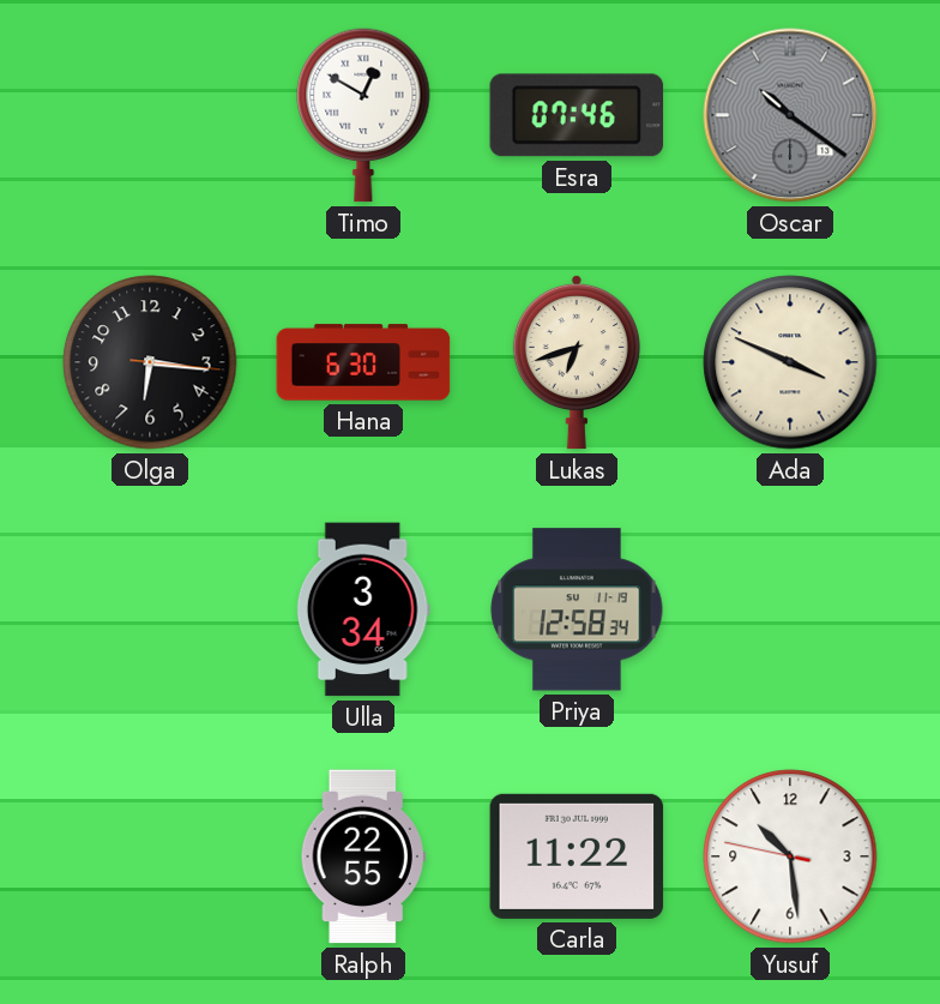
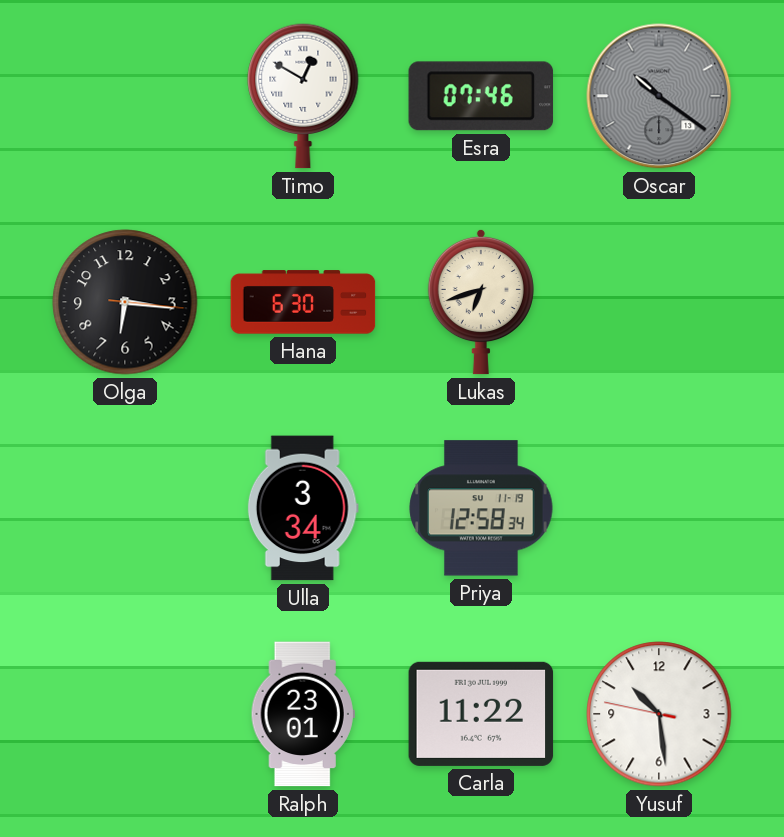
Ada: 3:49 -> none (790, 362)
Ralph: 22:55 -> 23:01 (303, 714)
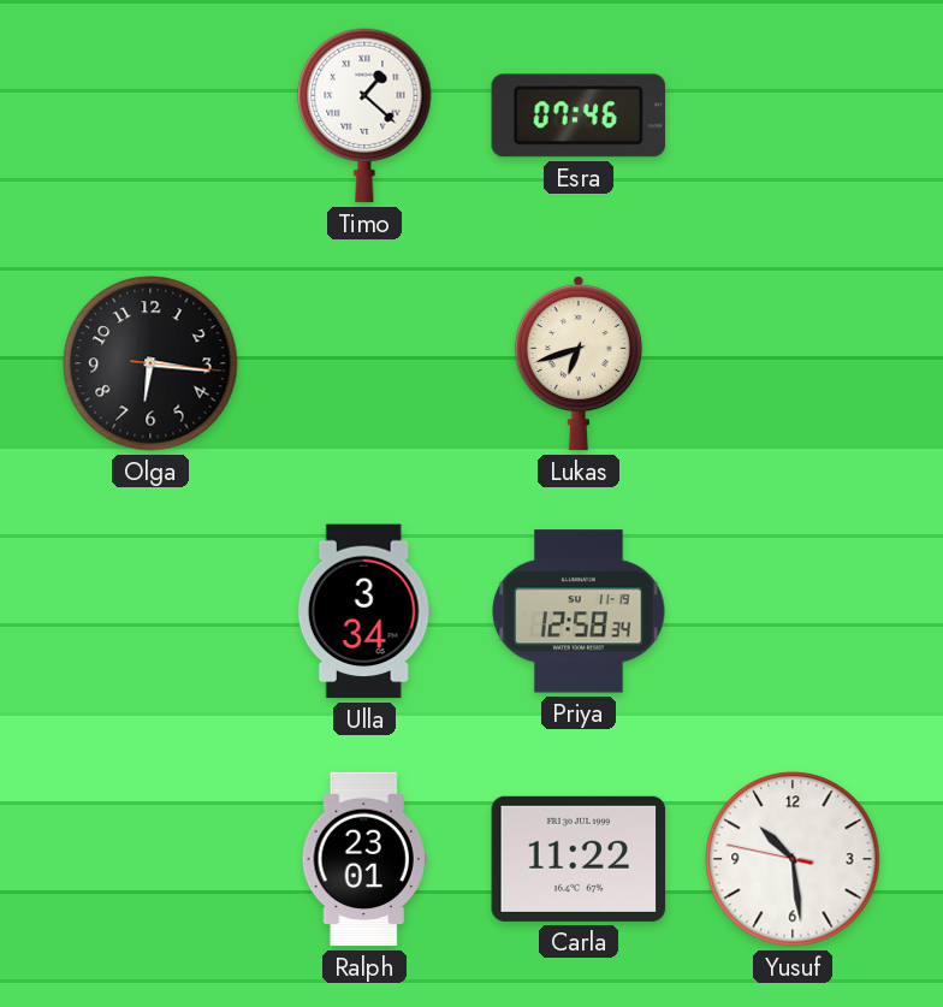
Timo: 12:50 -> 1:22 (364, 115)
Oscar: 10:21 -> none (659, 96)
Hana: 6:30 -> none (303, 302)
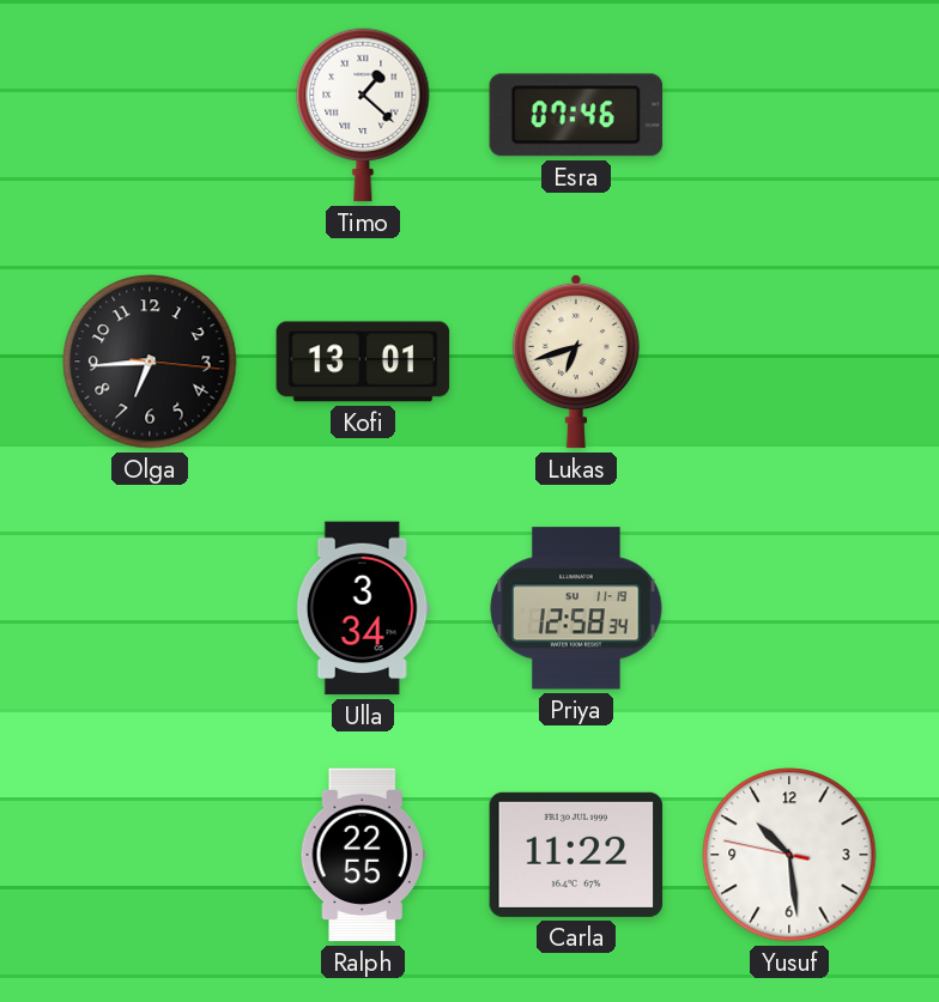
Olga: 6:16 -> 6:44 (150, 362)
Kofi: none -> 13:01 (363, 362)
Ralph: 23:01 -> 22:55 (363, 855)
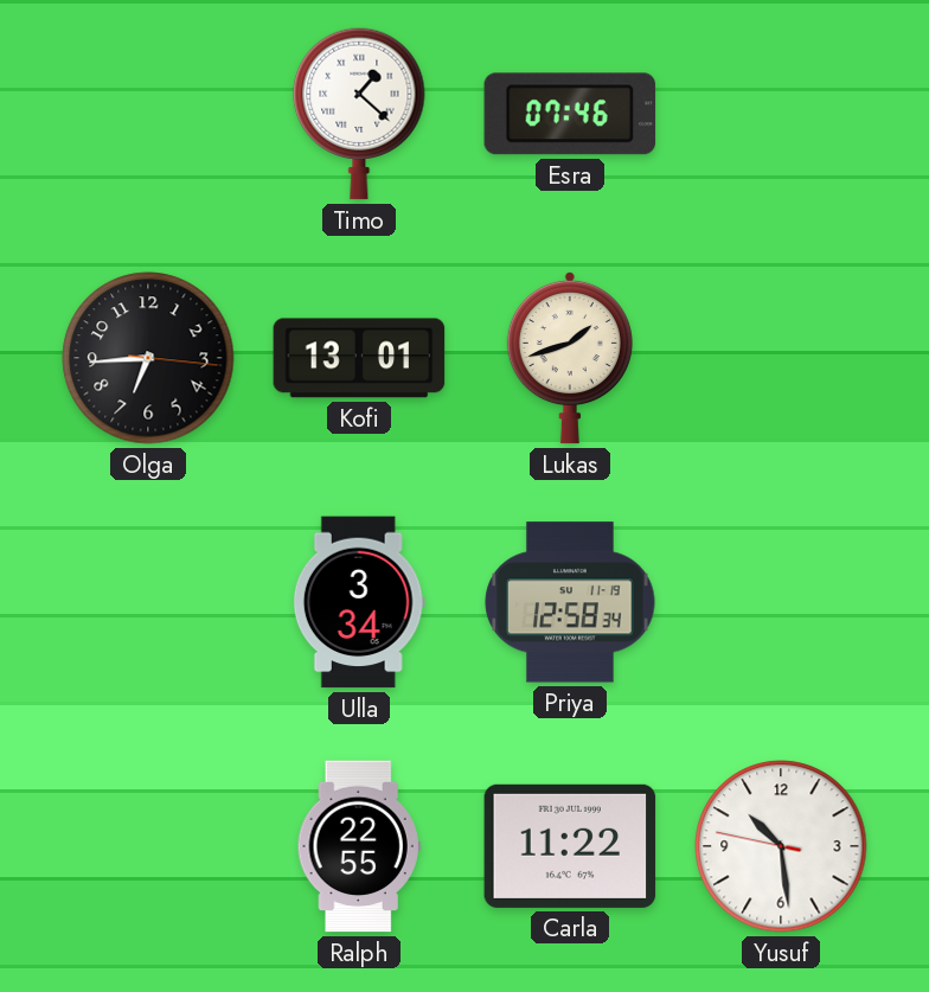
Lukas: 6:42 -> 1:42 (570, 358)
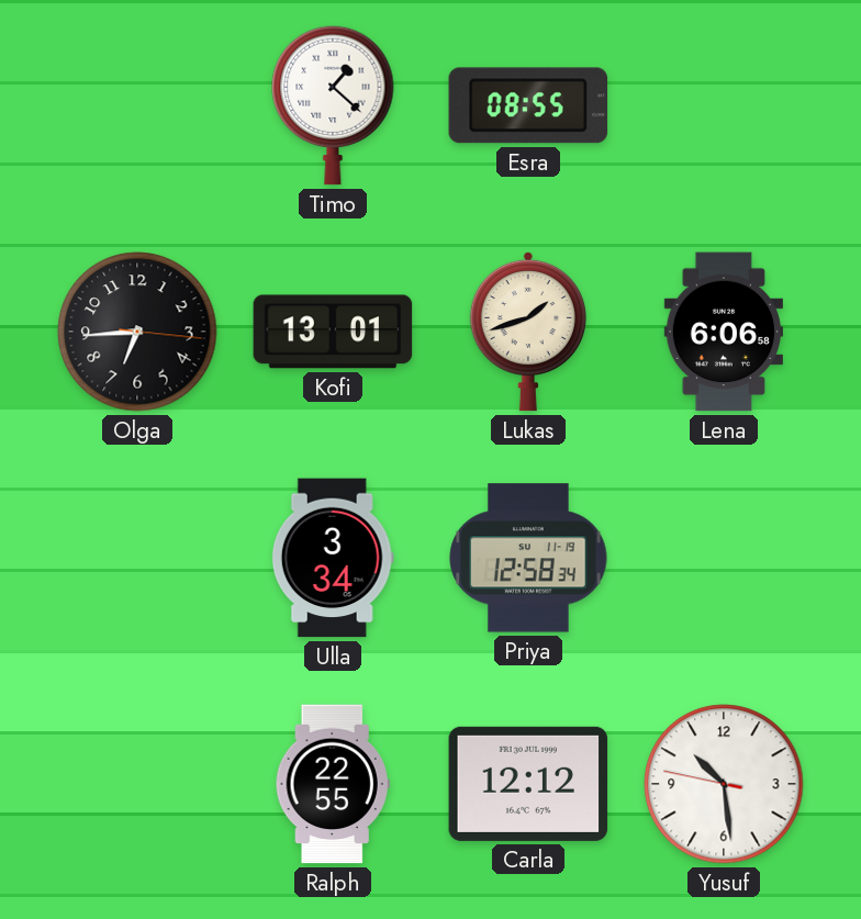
Esra: 07:46 -> 08:55 (528, 105)
Lena: none -> 6:06 (724, 332)
Carla: 11:22 -> 12:12 (528, 784)
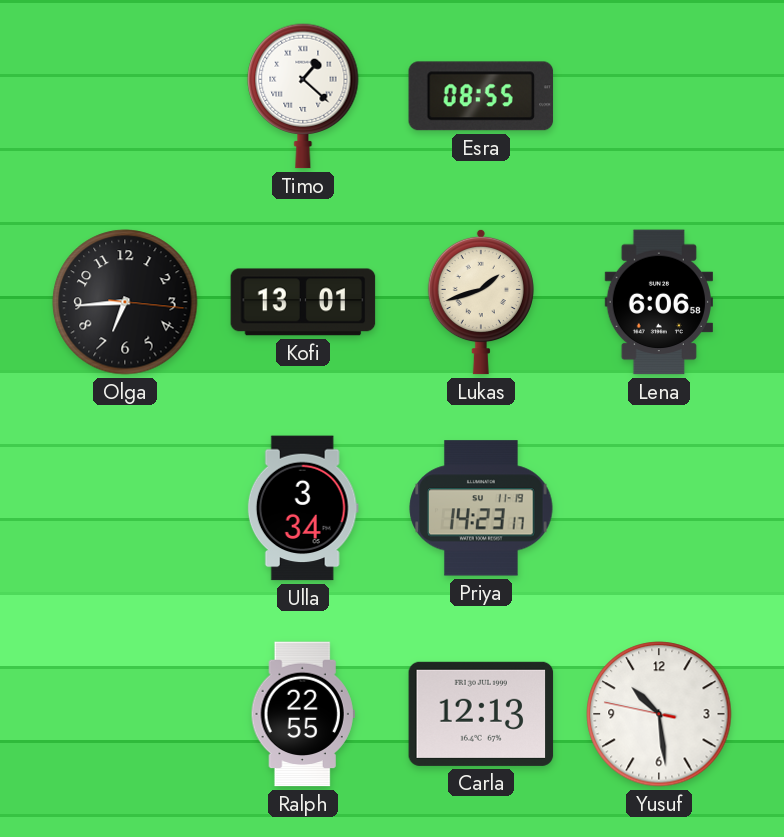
Priya: 12:58 -> 14:23 (481, 508)
Carla: 12:12 -> 12:13 (481, 714)
